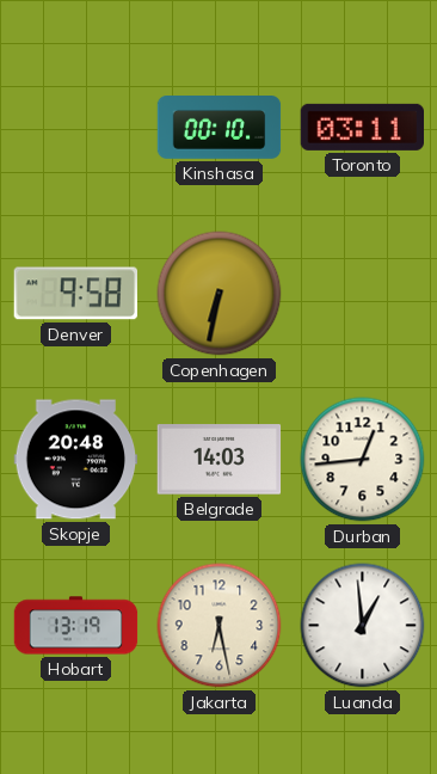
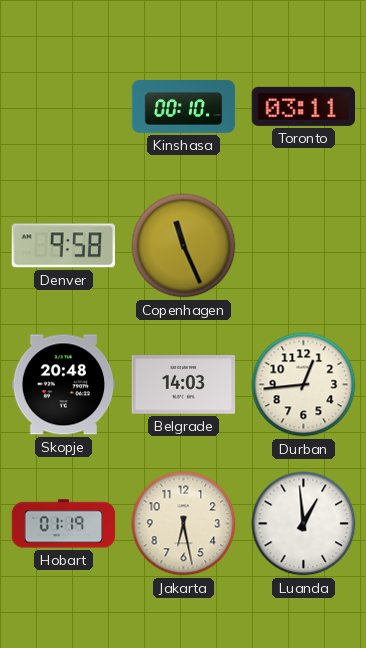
Copenhagen: 6:32 -> 11:26 (184, 246)
Hobart: 13:19 -> 01:19 (64, 524)
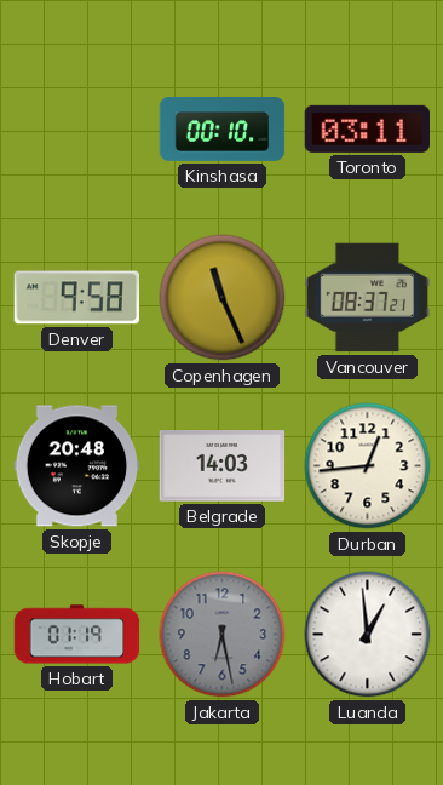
Vancouver: none -> 08:37 (368, 298)
Jakarta dial: cream -> grey (223, 635)
